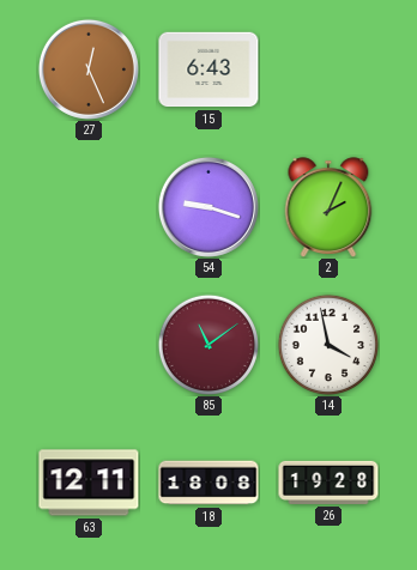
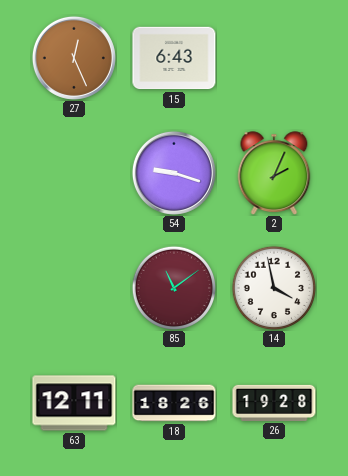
18: 18:08 -> 18:26 (174, 403)
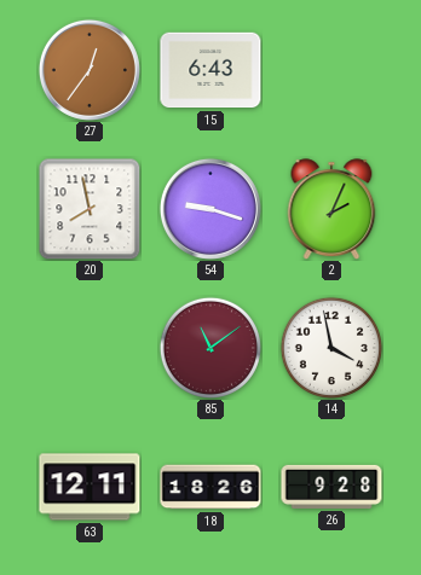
27: 12:26 -> 12:36 (90, 70)
20: none -> 7:58 (90, 209)
26: 19:28 -> 9:28 (331, 487)
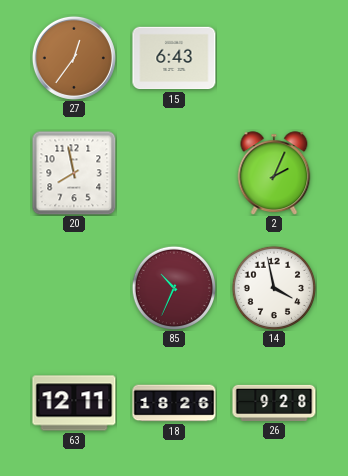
54: 9:18 -> none (211, 209)
85: 11:09 -> 10:34 (173, 287)
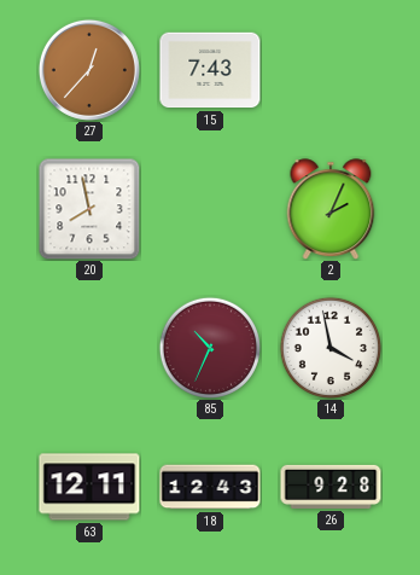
27: 12:36 -> 12:37 (89, 70)
15: 6:43 -> 7:43 (210, 70)
18: 18:26 -> 12:43 (210, 487)
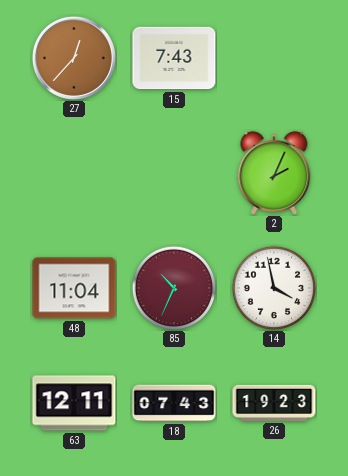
20: 7:58 -> none (89, 209)
48: none -> 11:04 (74, 288)
18: 12:43 -> 07:43 (174, 403)
26: 9:28 -> 19:23 (274, 403)
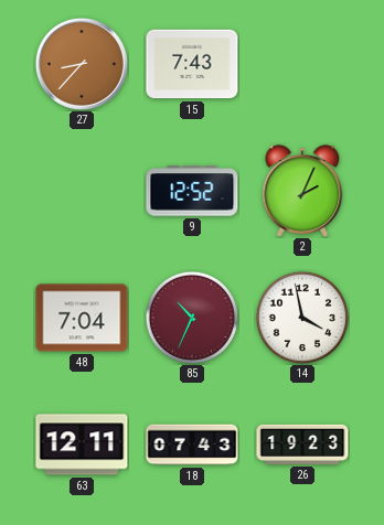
27: 12:37 -> 8:37 (82, 64)
9: none -> 12:52 (192, 191)
48: 11:04 -> 7:04 (82, 318)
